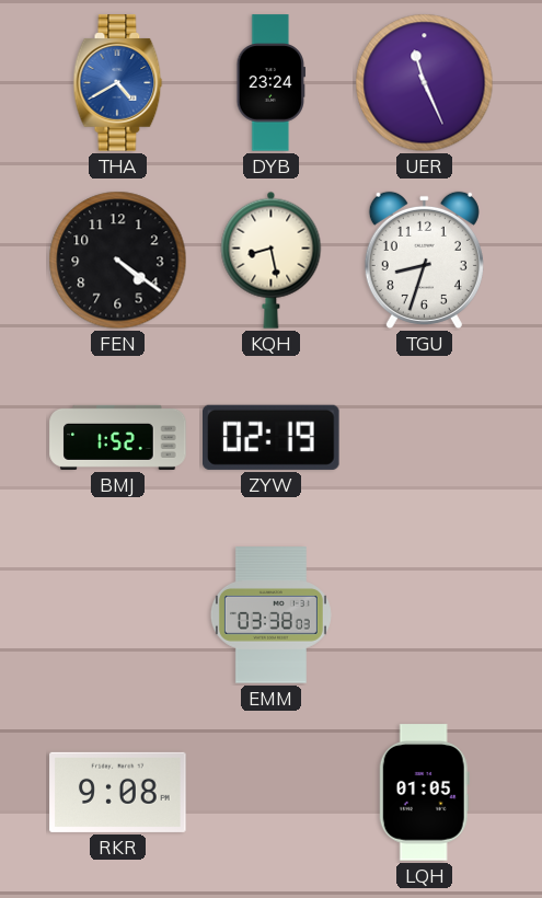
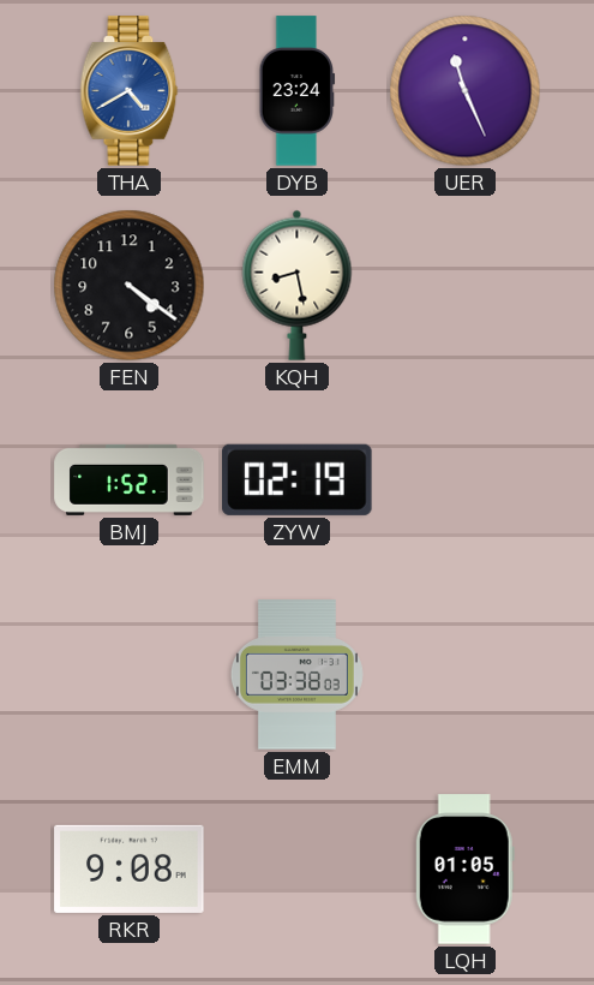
TGU: 8:33 -> none (424, 260)
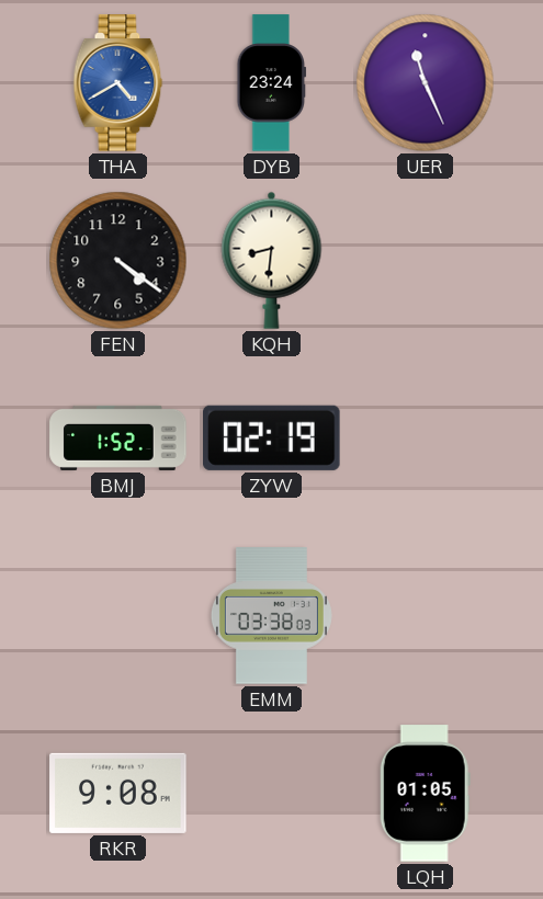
KQH: 8:28 -> 8:31 (272, 260)
